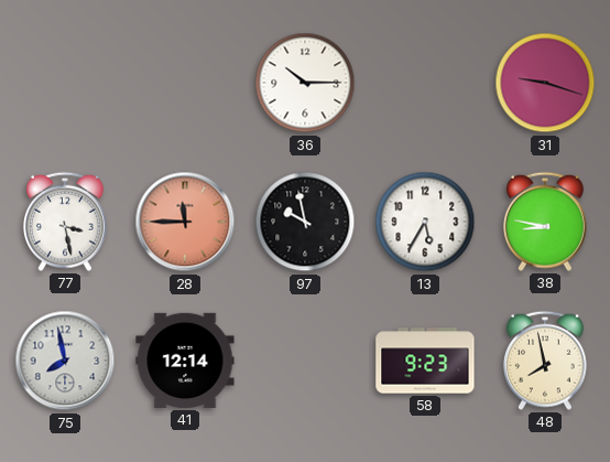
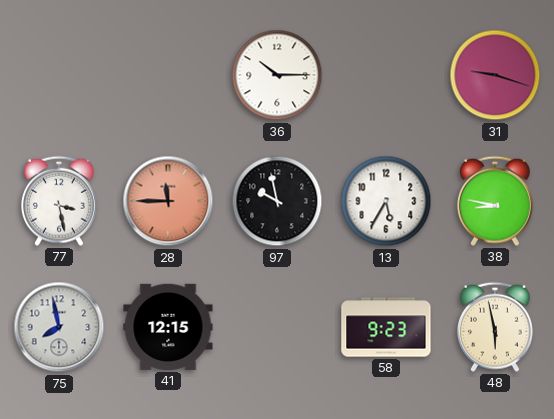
41: 12:14 -> 12:15 (168, 327)
48: 7:58 -> 5:58 (495, 327)
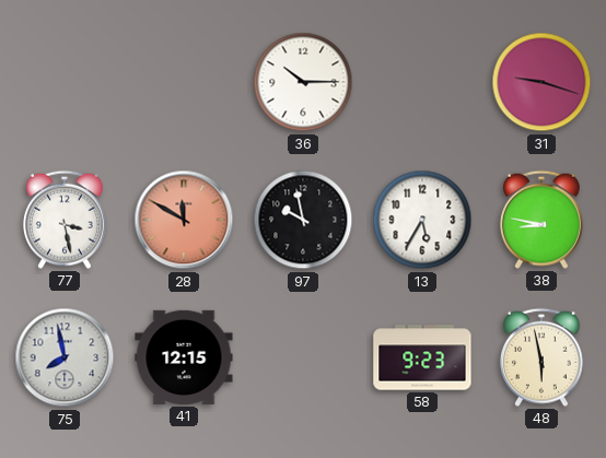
28: 11:45 -> 11:50 (184, 220)
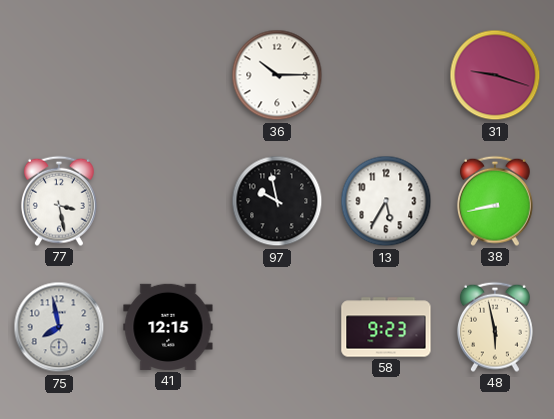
28: 11:50 -> none (184, 220)
38: 8:47 -> 8:43 (495, 201)
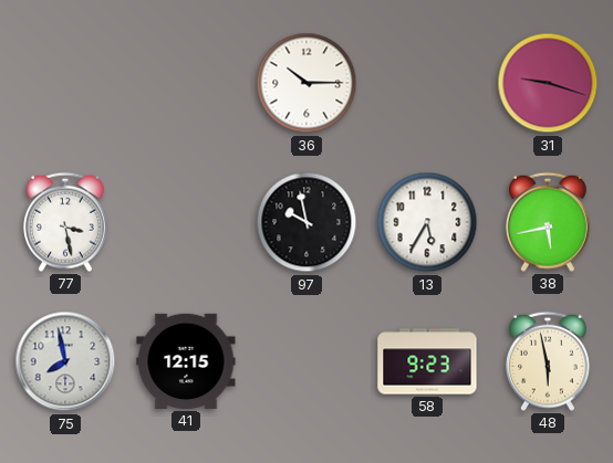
38: 8:43 -> 5:43 (548, 222)
